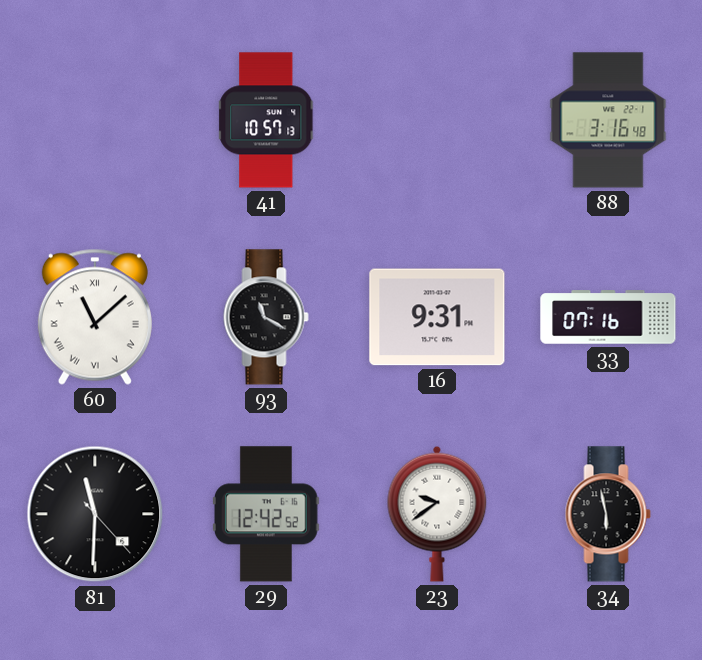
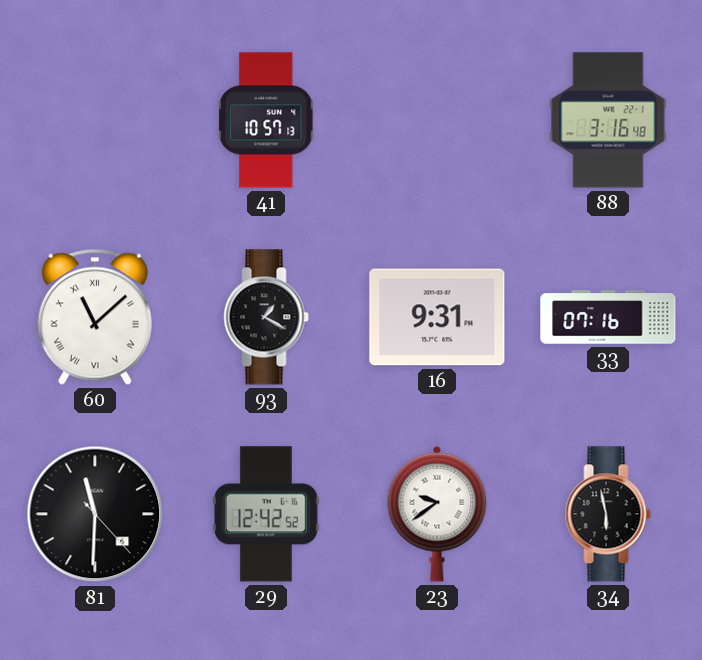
93: 11:20 -> 1:20 (266, 317)
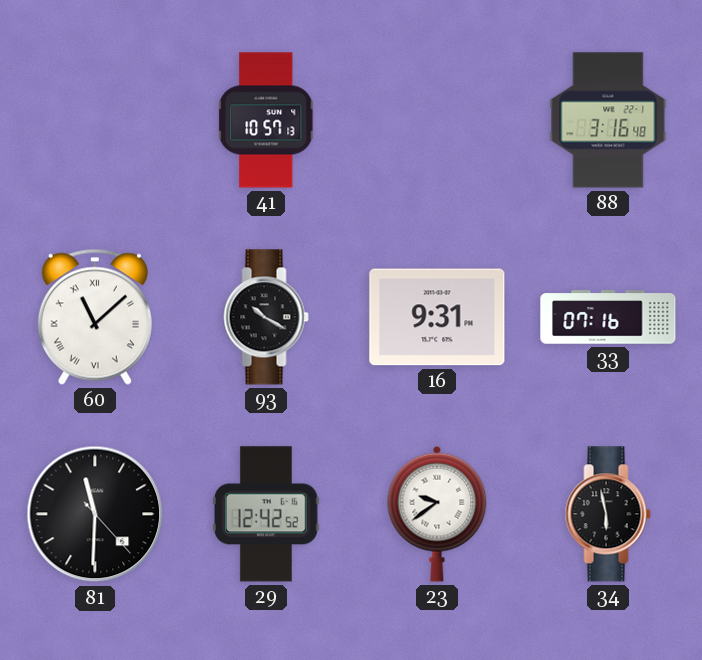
93: 1:20 -> 10:20 (266, 317)
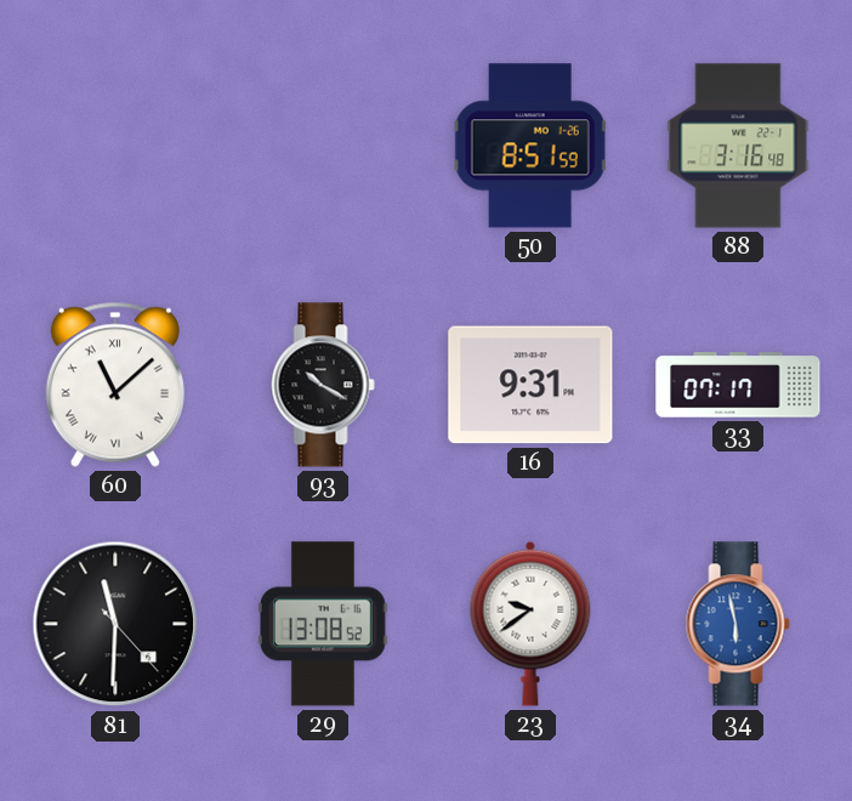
41: 10:57 -> none (267, 120)
50: none -> 8:51 (530, 146)
33: 07:16 -> 07:17 (738, 385)
29: 12:42 -> 13:08 (323, 624)
34 dial: black -> blue (738, 624)
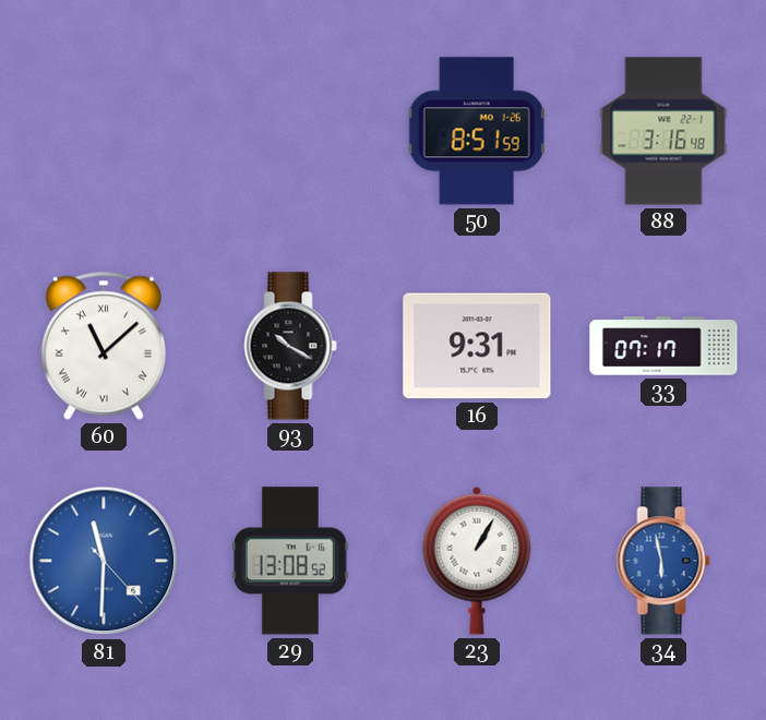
81 dial: black -> blue (104, 561)
23: 9:39 -> 1:05 (477, 561)
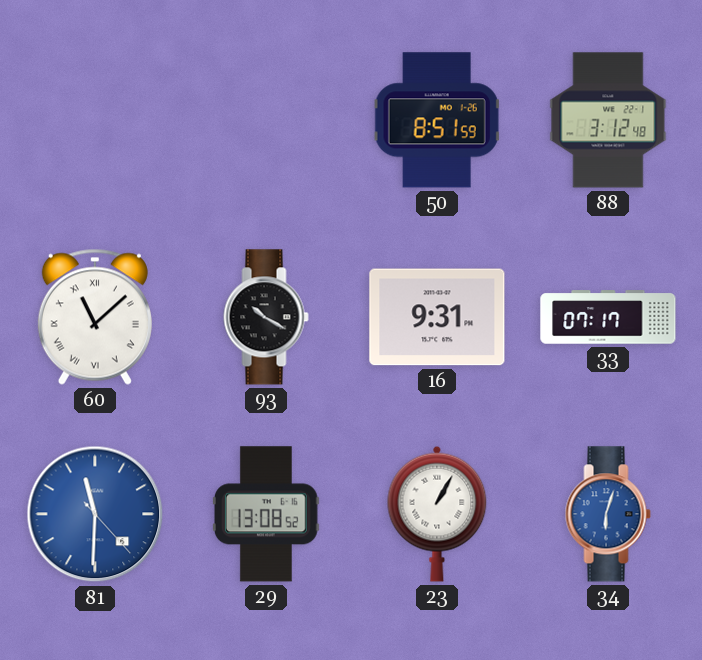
88: 3:16 -> 3:12 (608, 120)
34: 5:58 -> 6:03 (608, 514)
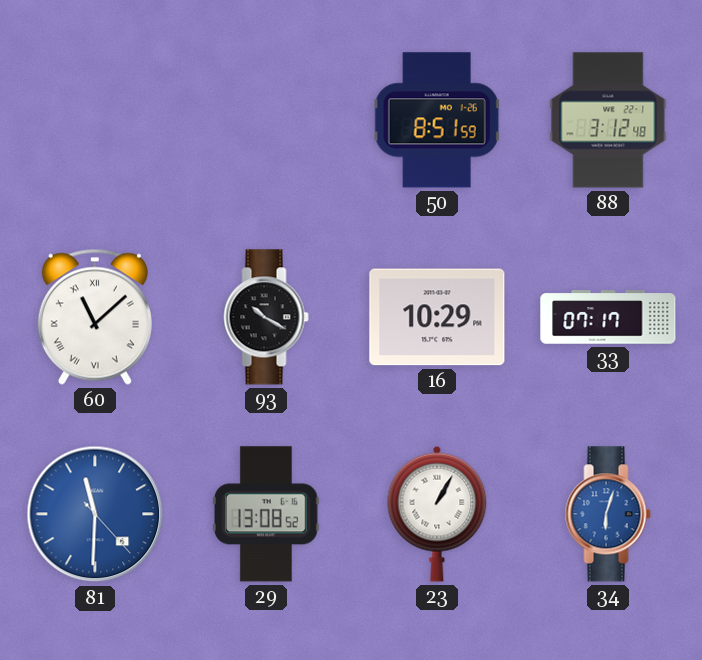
16: 9:31 -> 10:29 (437, 317)
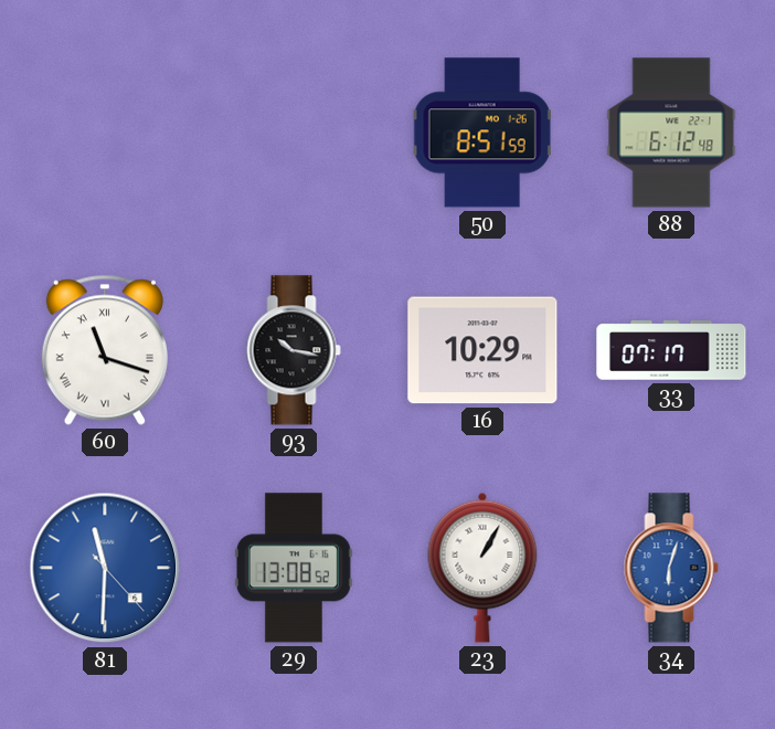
88: 3:12 -> 6:12 (671, 133)
60: 11:08 -> 11:18 (105, 350)
93: 10:20 -> 10:17 (294, 350)
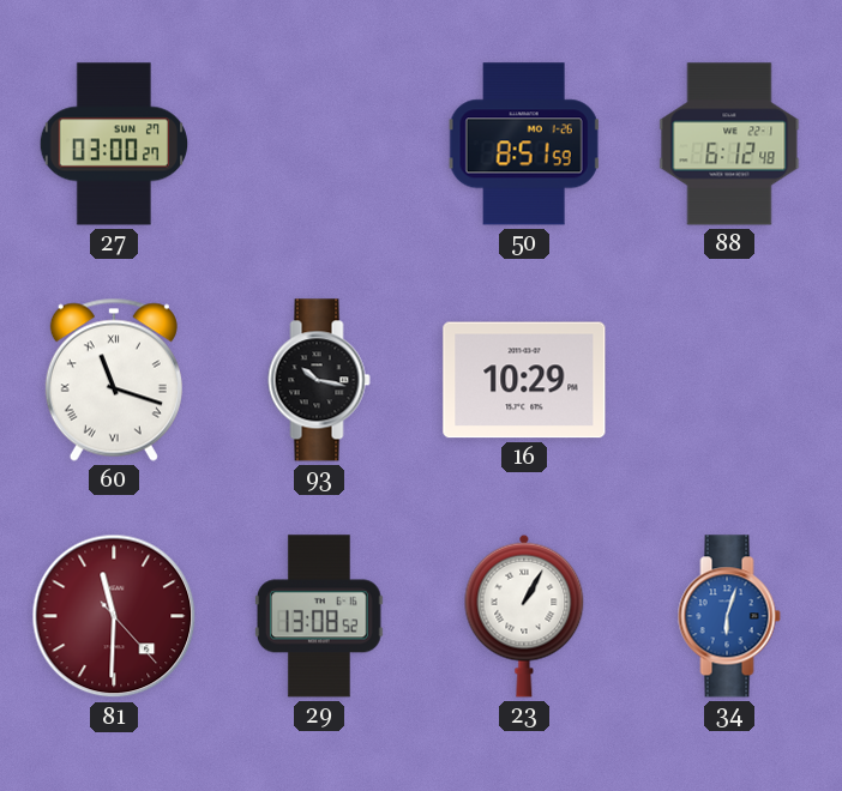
27: none -> 03:00 (113, 144)
33: 07:17 -> none (671, 350)
81 dial: blue -> burgundy (114, 616)
